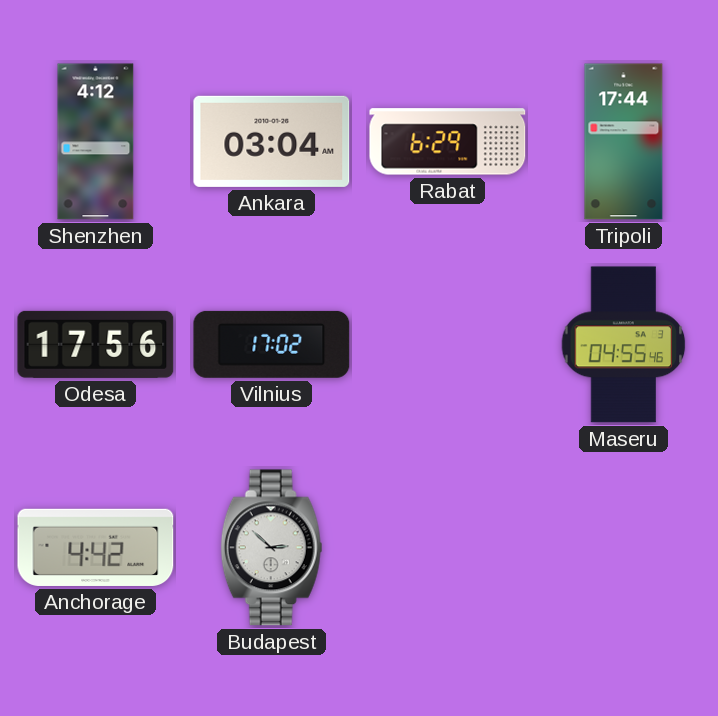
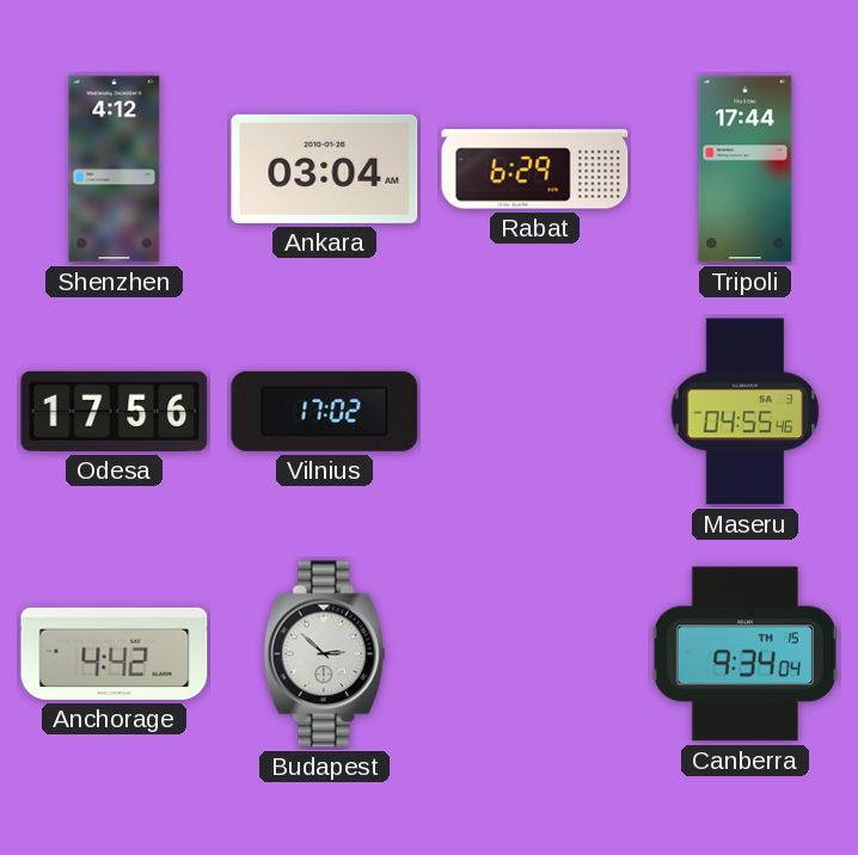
Canberra: none -> 9:34 (744, 654)
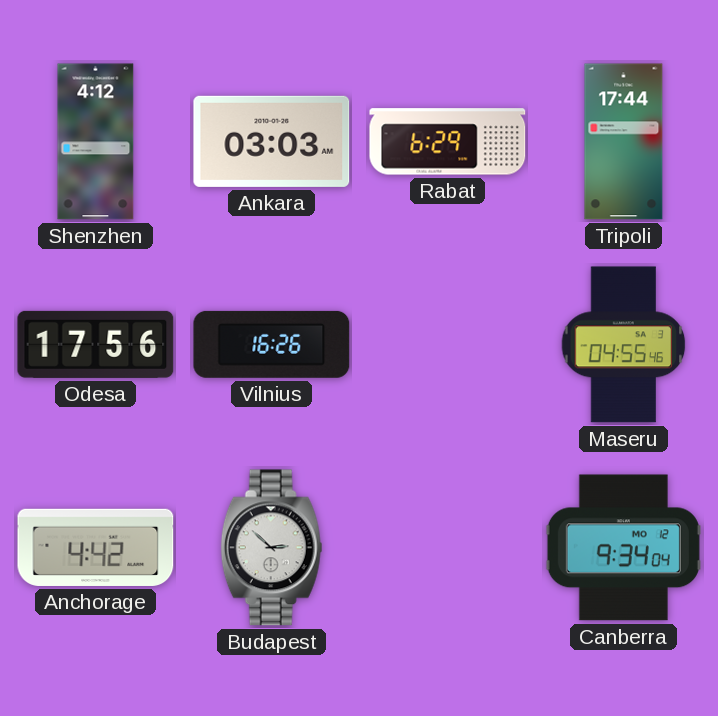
Ankara: 03:04 -> 03:03 (272, 141)
Vilnius: 17:02 -> 16:26 (272, 344)
Canberra date: TH 15 -> MO 12 (623, 548)
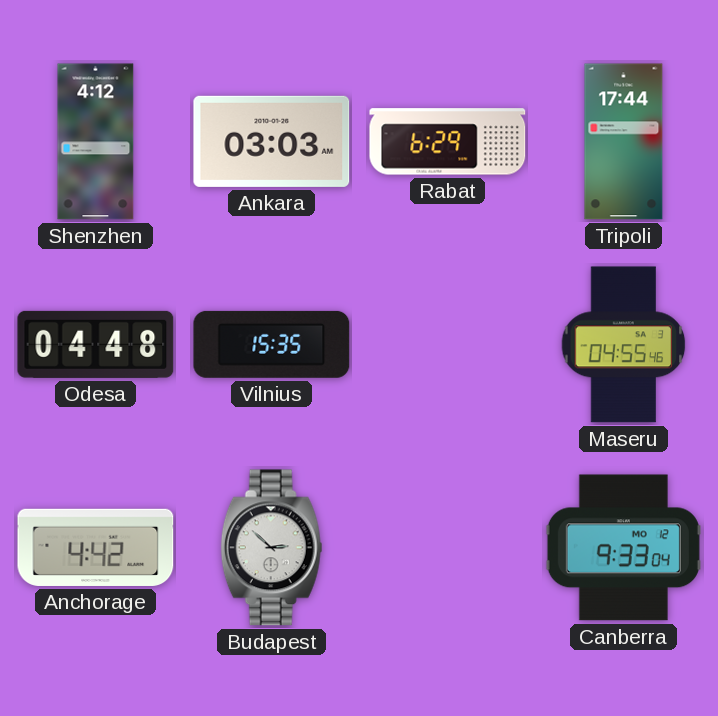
Odesa: 17:56 -> 04:48 (96, 344)
Vilnius: 16:26 -> 15:35 (272, 344)
Canberra: 9:34 -> 9:33 (623, 548)
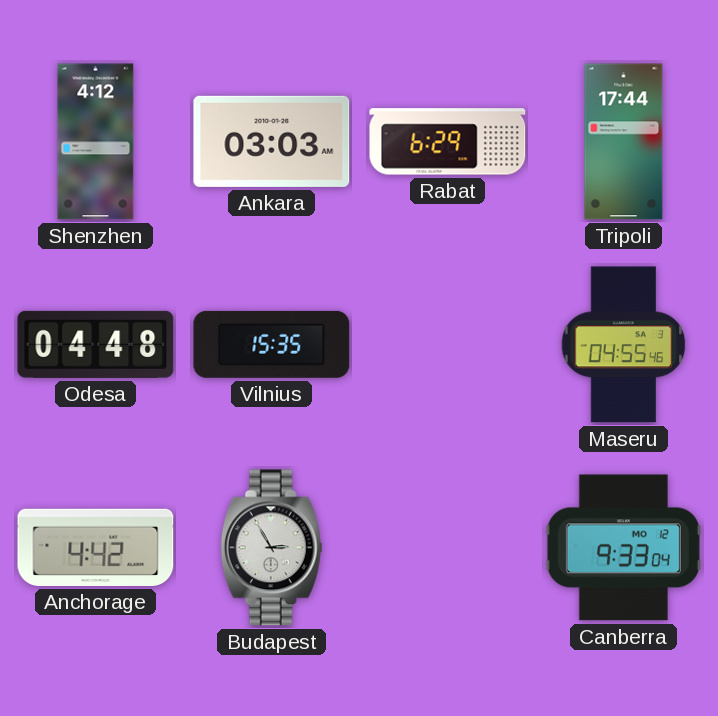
Budapest: 2:52 -> 2:55 (272, 548)
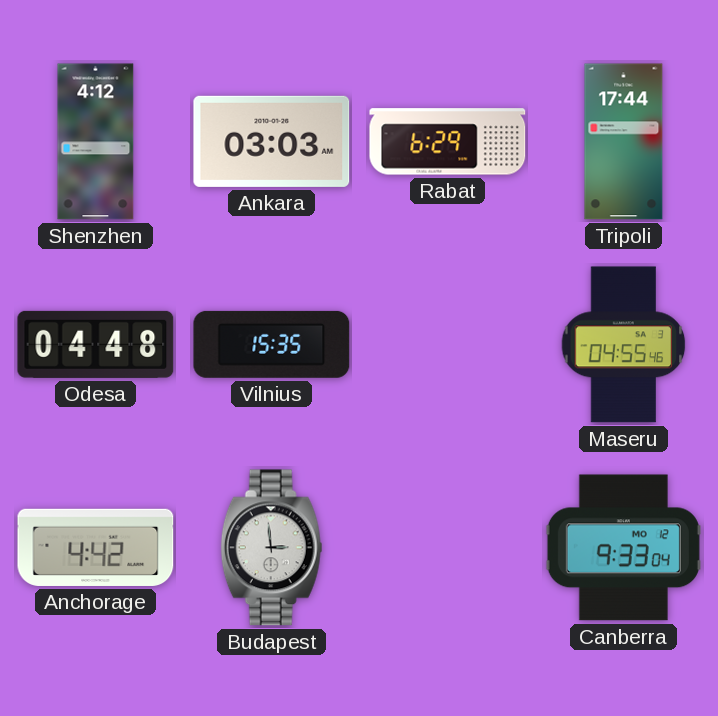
Budapest: 2:55 -> 2:59 (272, 548)
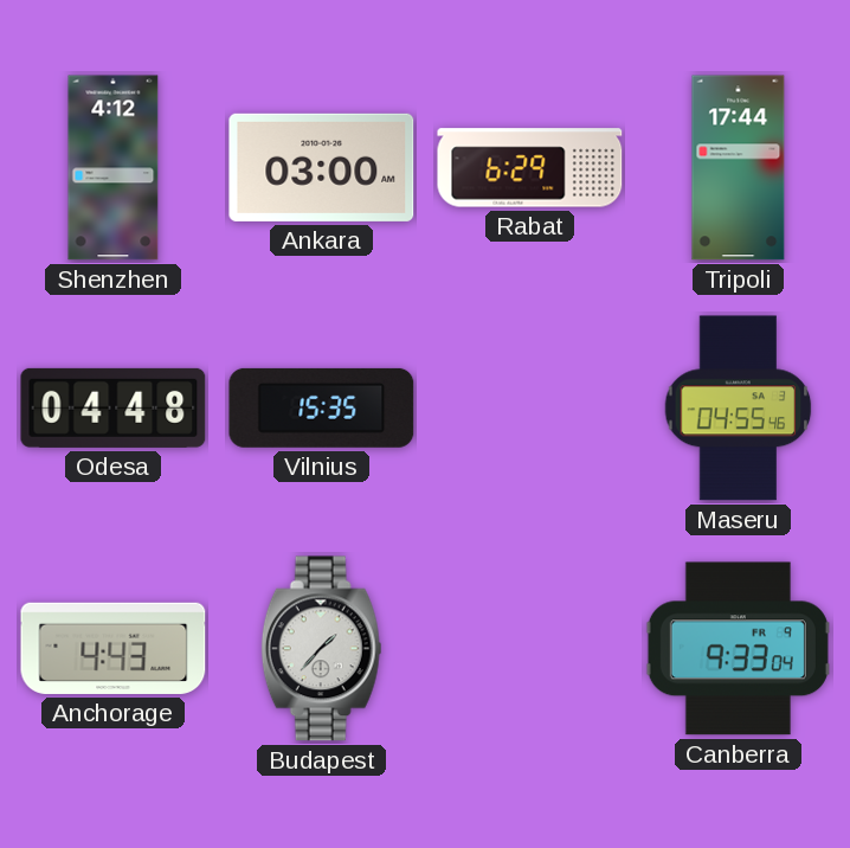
Ankara: 03:03 -> 03:00 (322, 167)
Anchorage: 4:42 -> 4:43 (114, 648)
Budapest: 2:59 -> 1:37 (322, 649)
Canberra date: MO 12 -> FR 9 (738, 649)
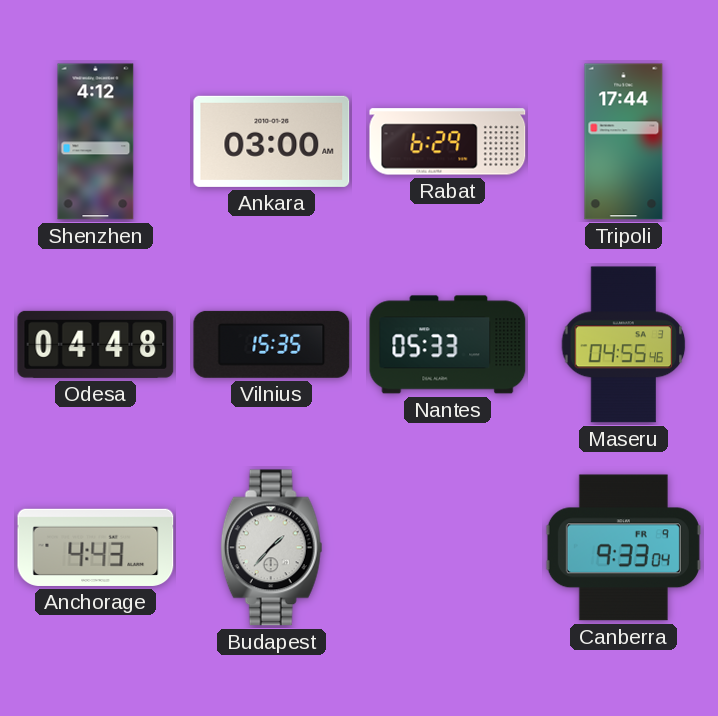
Nantes: none -> 05:33 (448, 345)
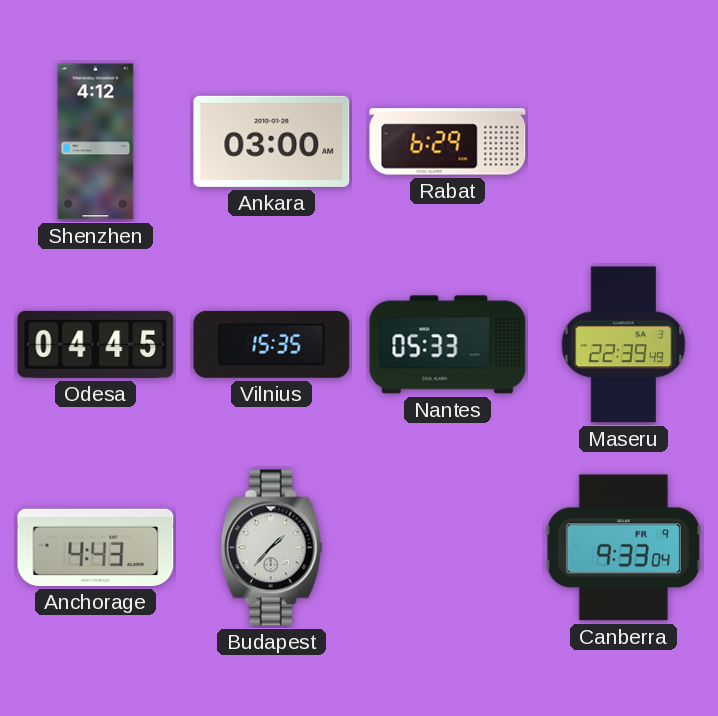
Tripoli: 17:44 -> none (624, 142)
Odesa: 04:48 -> 04:45 (96, 344)
Maseru: 04:55 -> 22:39 (624, 345)
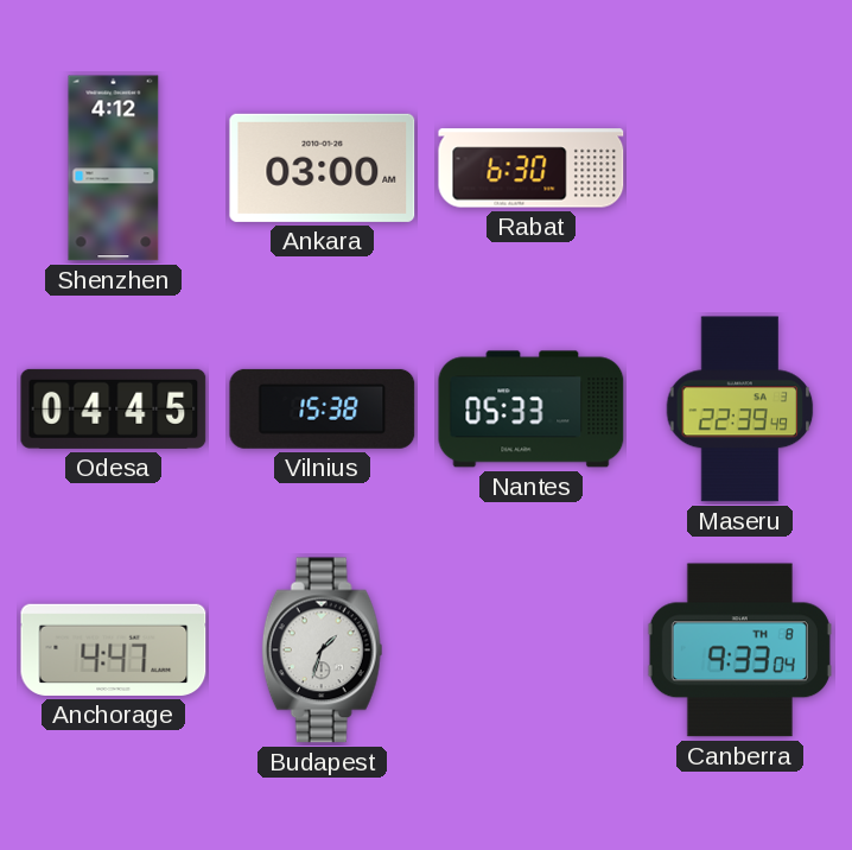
Rabat: 6:29 -> 6:30 (532, 169)
Vilnius: 15:35 -> 15:38 (323, 408)
Anchorage: 4:43 -> 4:47 (114, 649)
Budapest: 1:37 -> 1:33 (323, 651)
Canberra date: FR 9 -> TH 8 (739, 651)
